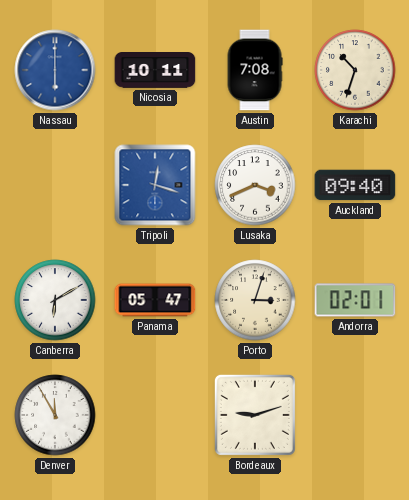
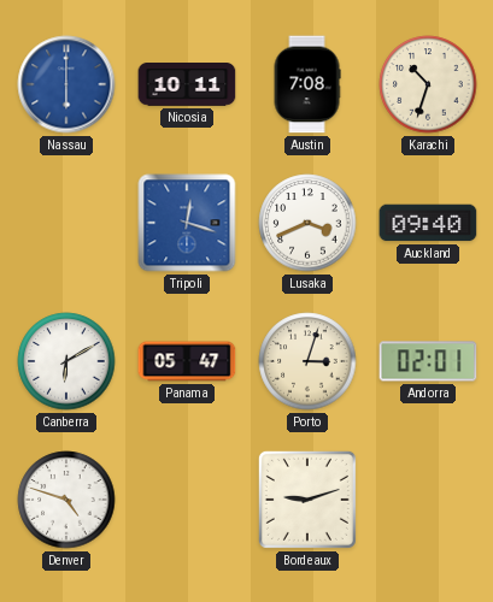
Denver: 11:55 -> 4:48 (66, 500)
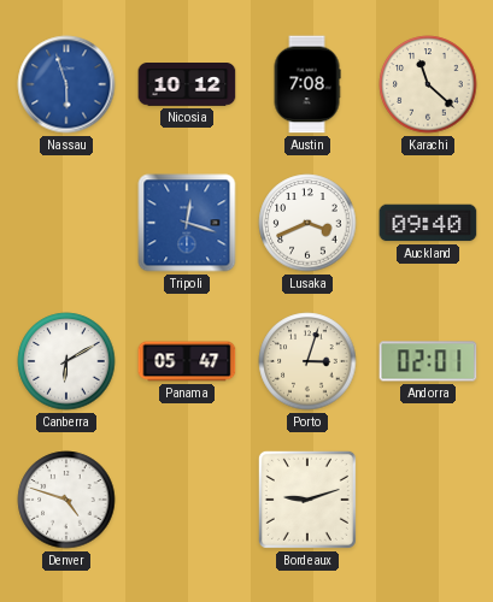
Nassau: 6:00 -> 5:57 (66, 84)
Nicosia: 10:11 -> 10:12 (187, 85)
Karachi: 10:33 -> 11:22 (428, 84)
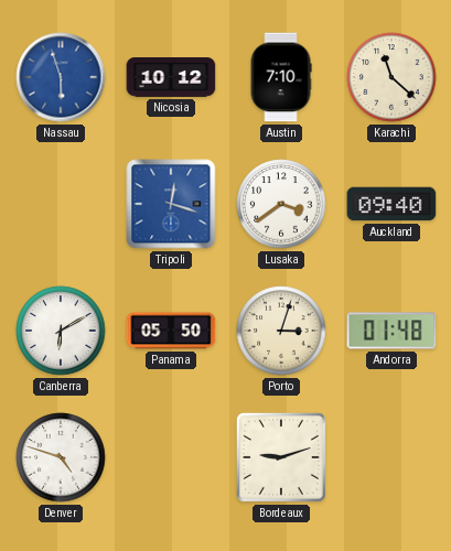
Austin: 7:08 -> 7:10 (281, 77)
Lusaka: 3:41 -> 3:39 (281, 204)
Panama: 05:47 -> 05:50 (171, 331)
Andorra: 02:01 -> 01:48 (391, 331)
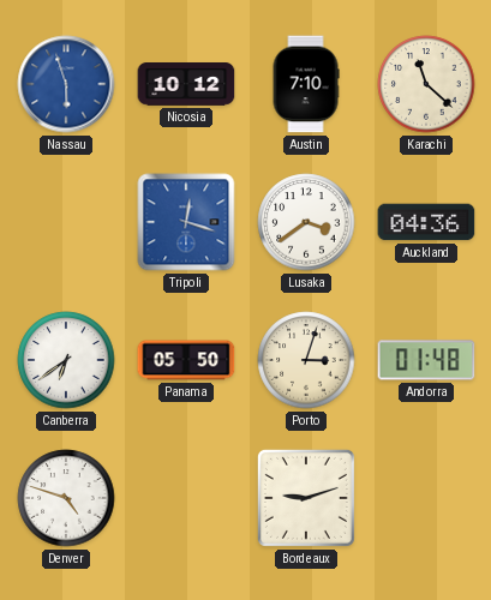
Auckland: 09:40 -> 04:36 (426, 222)
Canberra: 6:10 -> 6:39 (66, 360)
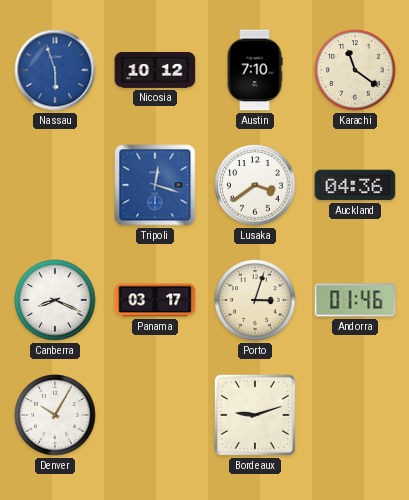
Karachi: 11:22 -> 11:21 (355, 70)
Canberra: 6:39 -> 8:19 (55, 300)
Panama: 05:50 -> 03:17 (155, 300)
Andorra: 01:48 -> 01:46 (355, 300)
Denver: 4:48 -> 10:05 (55, 415)
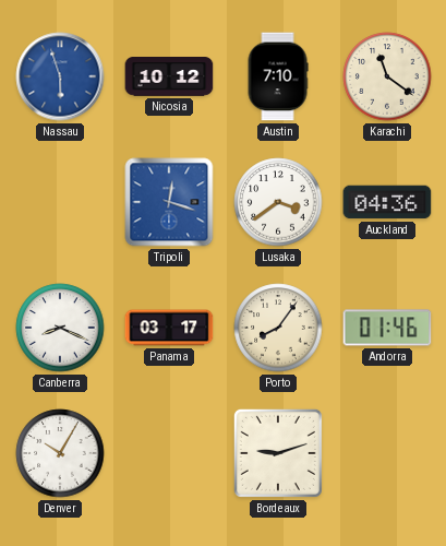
Porto: 3:03 -> 8:06 (278, 328)
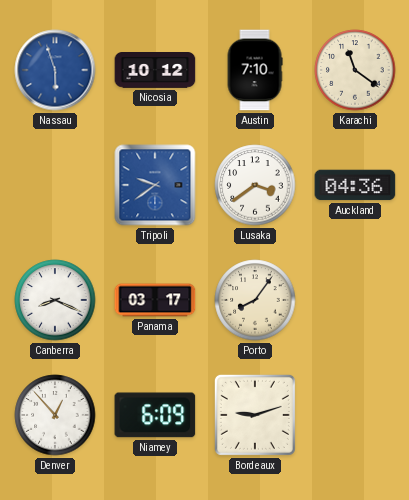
Tripoli: 12:18 -> 9:39 (155, 185)
Andorra: 01:46 -> none (387, 328)
Denver: 10:05 -> 12:53 (55, 415)
Niamey: none -> 6:09 (155, 415)
